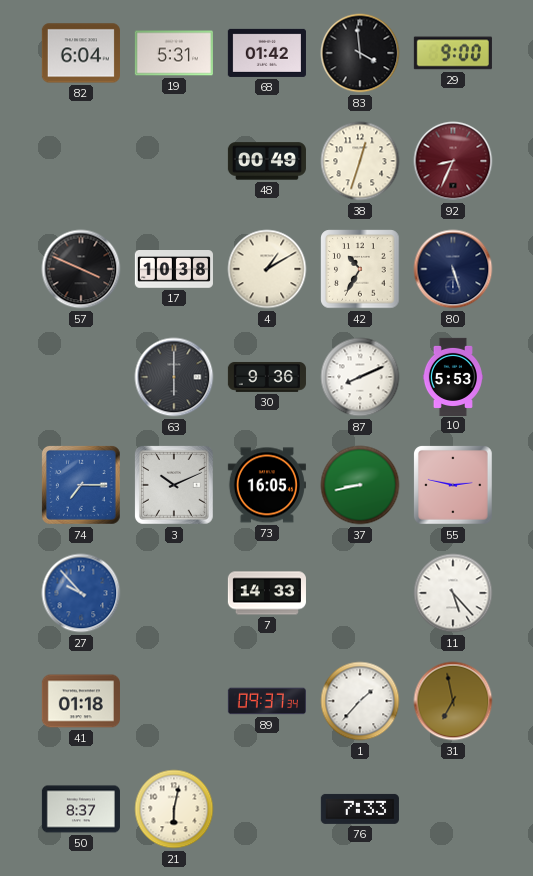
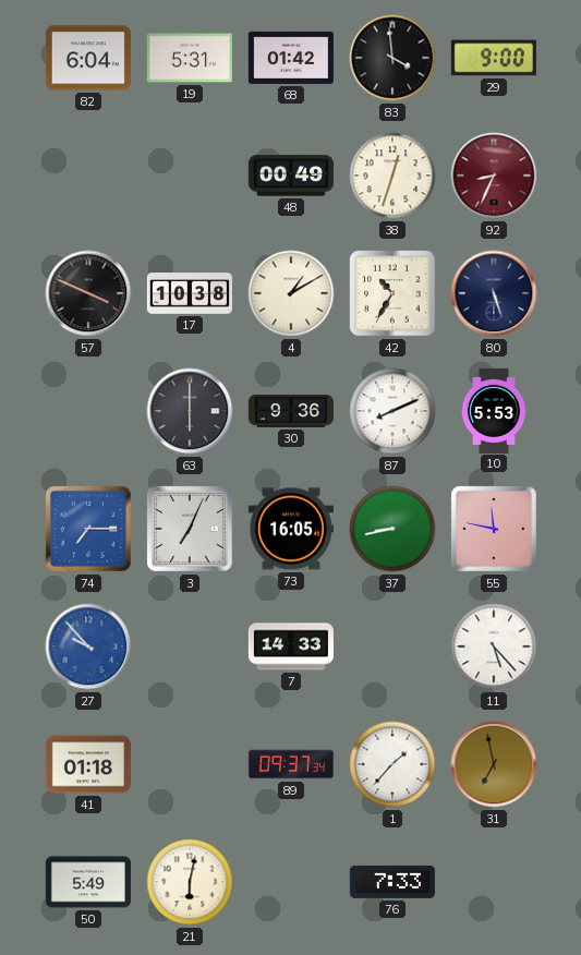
3: 10:11 -> 7:04 (190, 529)
55: 2:47 -> 11:47 (494, 529)
50: 8:37 -> 5:49 (88, 882)
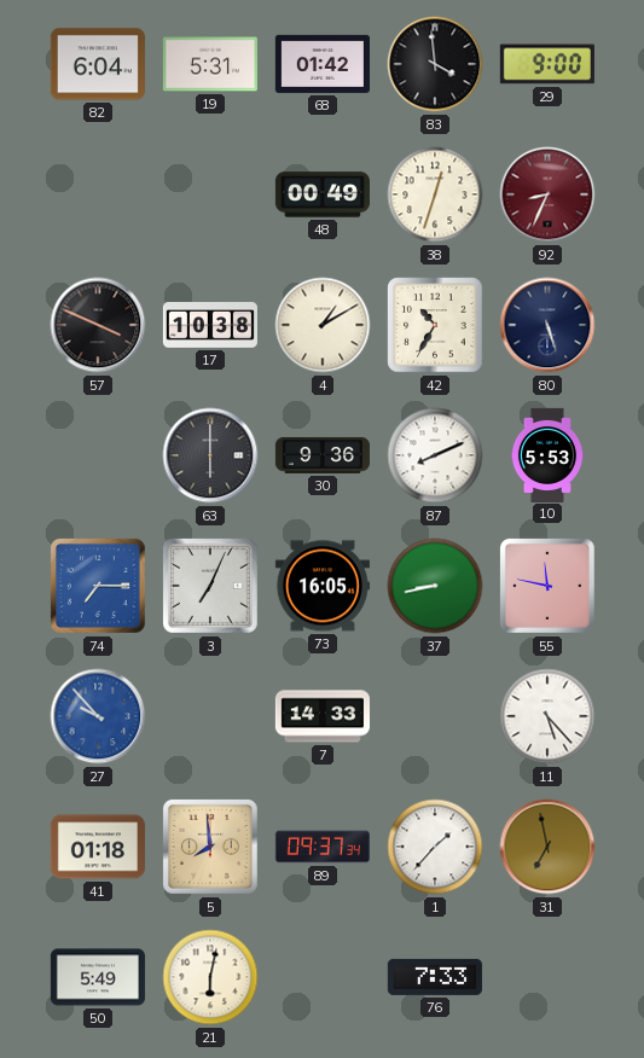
5: none -> 7:59 (210, 847)
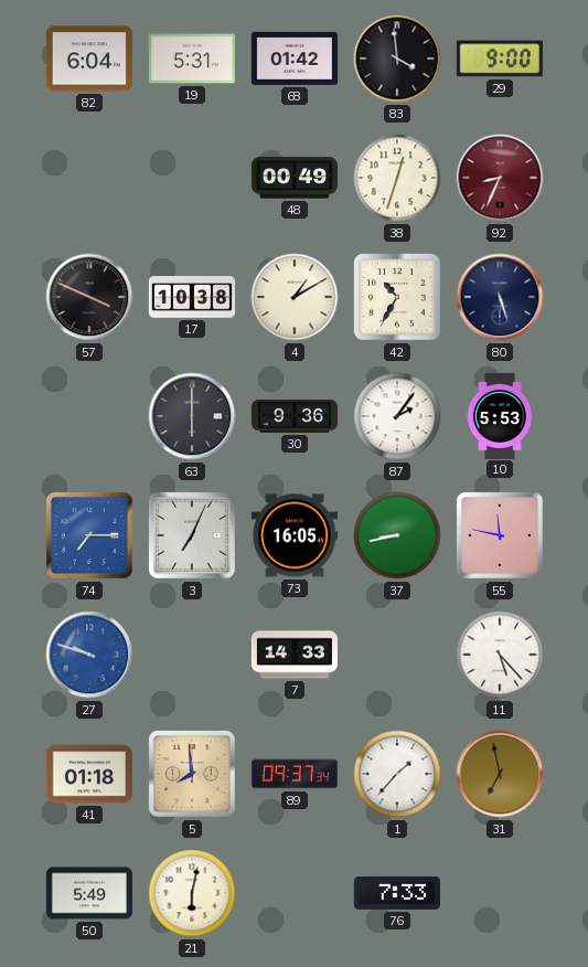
87: 8:11 -> 2:06 (397, 416)
27: 9:53 -> 9:48 (89, 655)
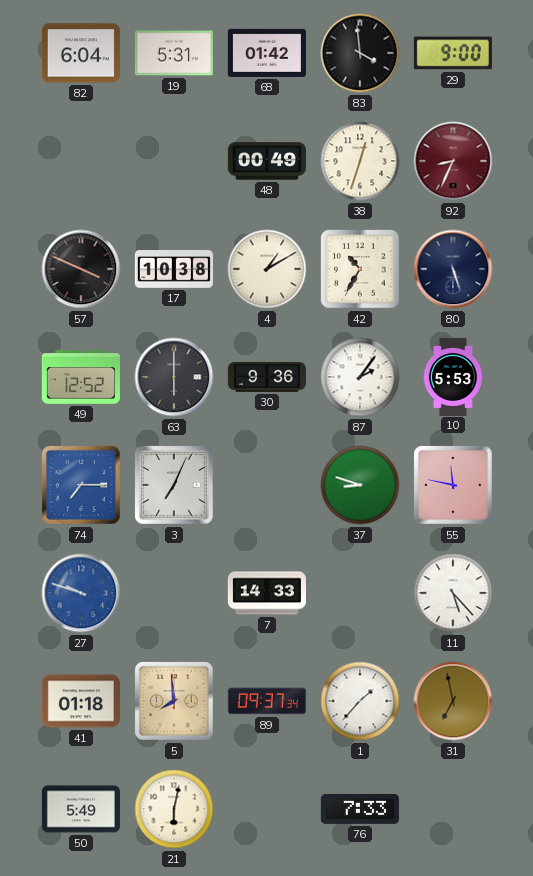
49: none -> 12:52 (81, 377)
73: 16:05 -> none (295, 535)
37: 8:43 -> 8:48 (360, 485)
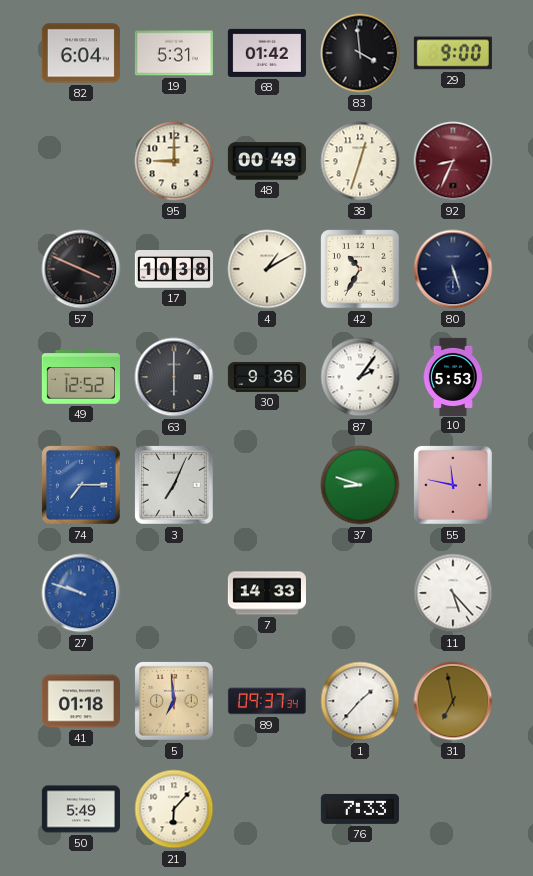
95: none -> 9:00 (174, 161)
5: 7:59 -> 6:59 (174, 701)
21: 6:02 -> 6:07 (174, 809)
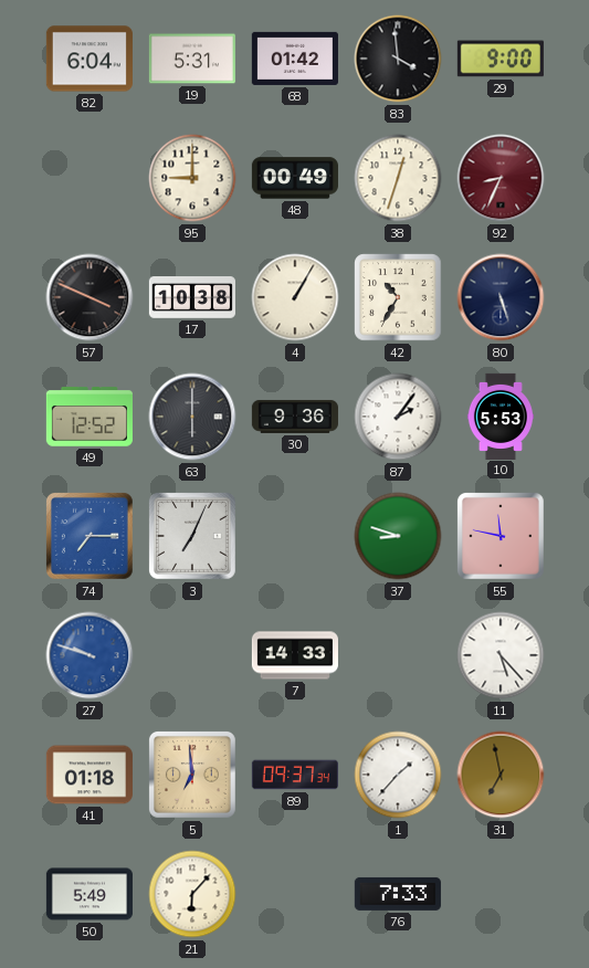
4: 1:10 -> 1:05 (295, 297)
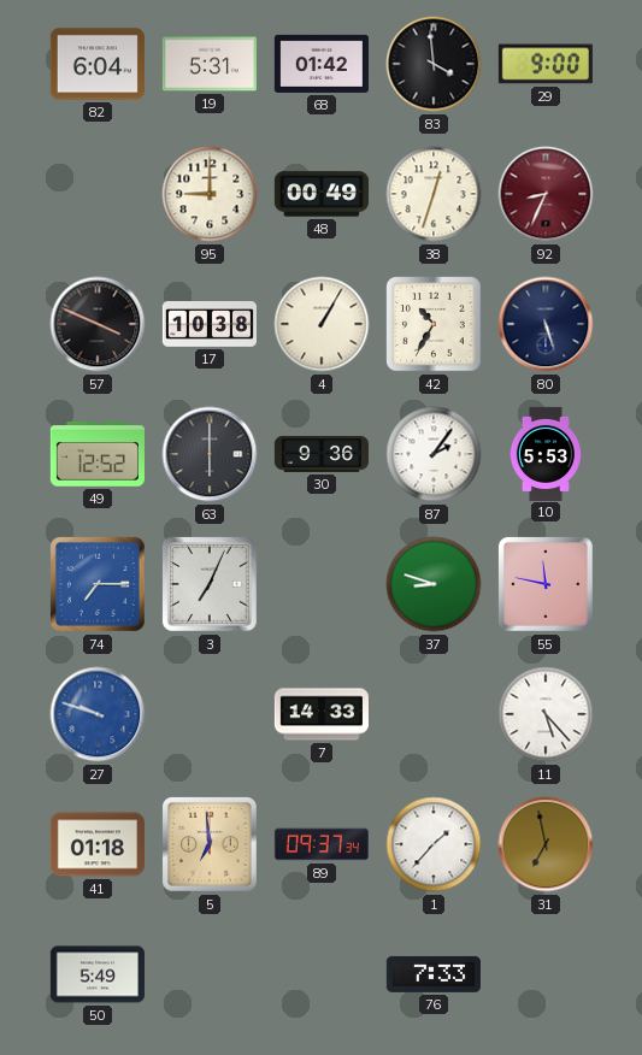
21: 6:07 -> none (192, 894)
